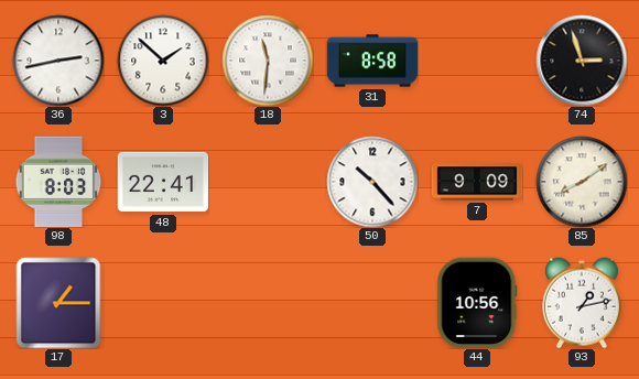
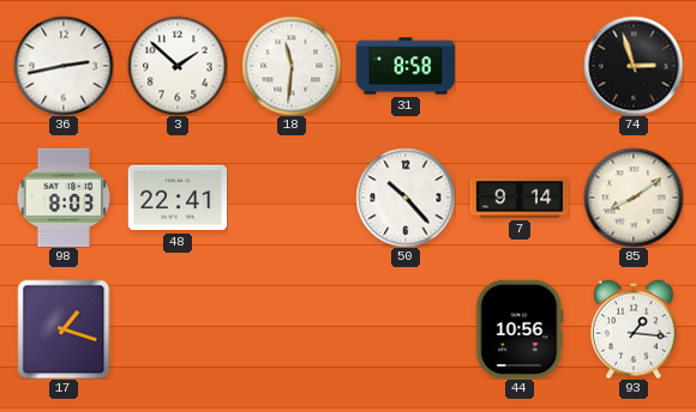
7: 9:09 -> 9:14 (520, 198)
17: 1:15 -> 1:18 (64, 329)
93: 1:13 -> 1:16 (635, 329)
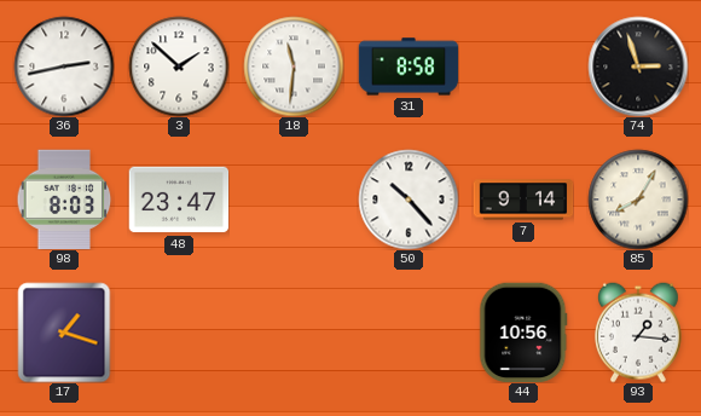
48: 22:41 -> 23:47 (179, 200)
85: 8:09 -> 8:05 (638, 200)
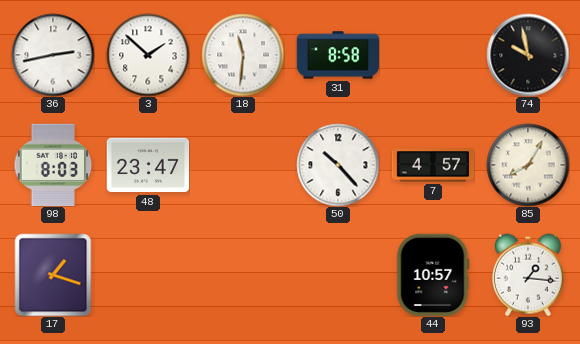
74: 2:57 -> 9:58 (528, 55)
7: 9:14 -> 4:57 (433, 165)
44: 10:56 -> 10:57 (433, 275)
